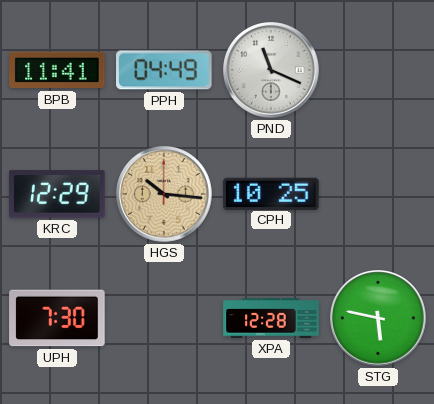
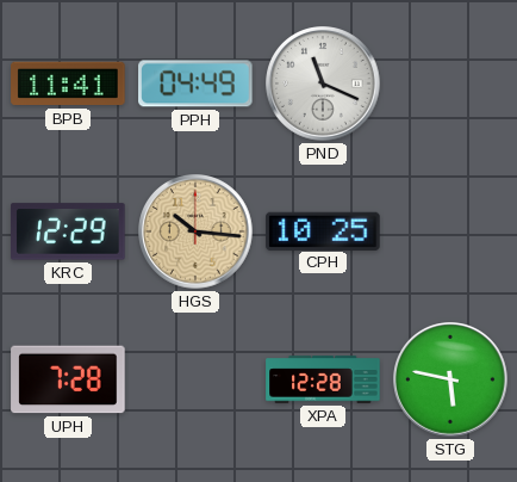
UPH: 7:30 -> 7:28 (68, 379)
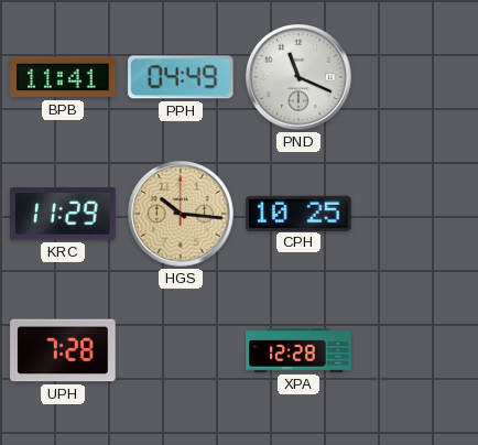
KRC: 12:29 -> 11:29 (63, 214)
STG: 5:47 -> none (450, 379)
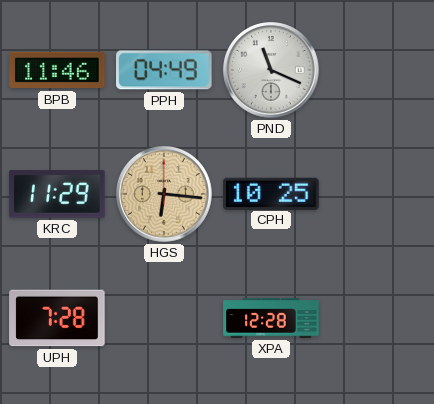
BPB: 11:41 -> 11:46 (57, 70)
HGS: 10:16 -> 6:16 (164, 194)
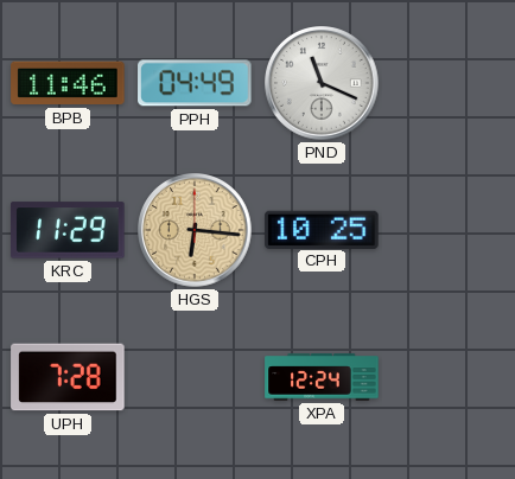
XPA: 12:28 -> 12:24 (322, 377)
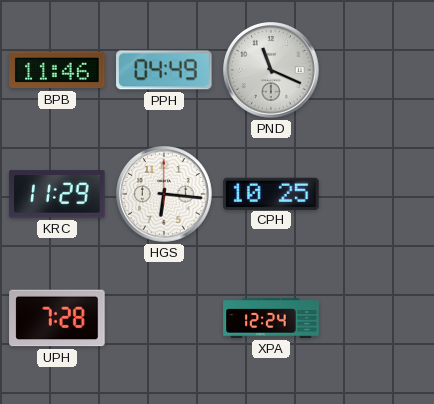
HGS dial: champagne -> white (164, 194)
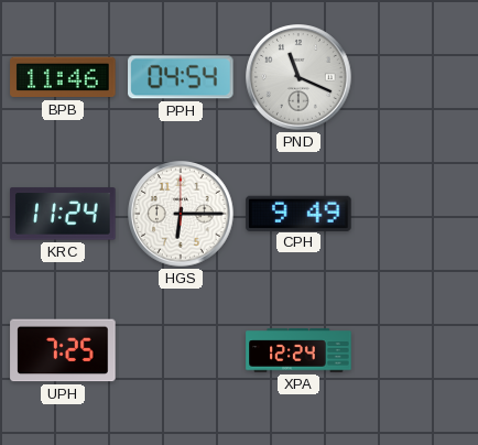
PPH: 04:49 -> 04:54 (181, 77)
KRC: 11:29 -> 11:24 (63, 214)
HGS: 6:16 -> 6:15 (181, 214)
CPH: 10:25 -> 9:49 (298, 213)
UPH: 7:28 -> 7:25 (63, 350)
